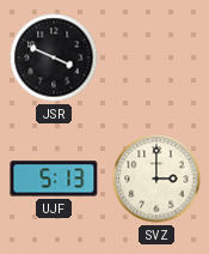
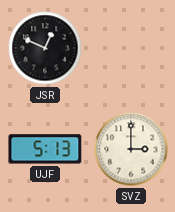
JSR: 3:49 -> 12:49 (45, 48)
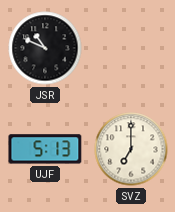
JSR: 12:49 -> 10:49 (45, 48)
SVZ: 3:00 -> 7:00 (131, 149)
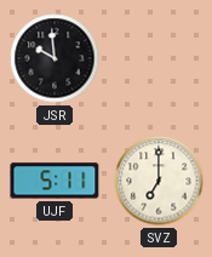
JSR: 10:49 -> 9:59 (55, 58)
UJF: 5:13 -> 5:11 (55, 181)
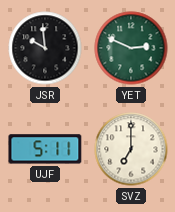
YET: none -> 2:49 (131, 48)
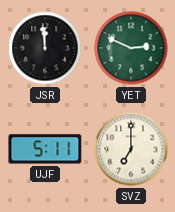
JSR: 9:59 -> 11:59 (45, 48)
